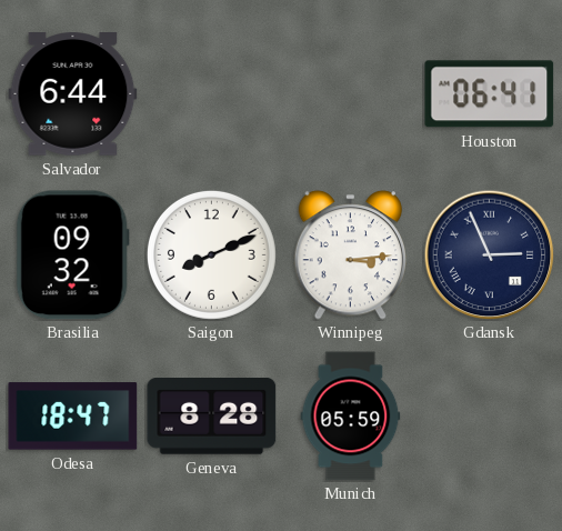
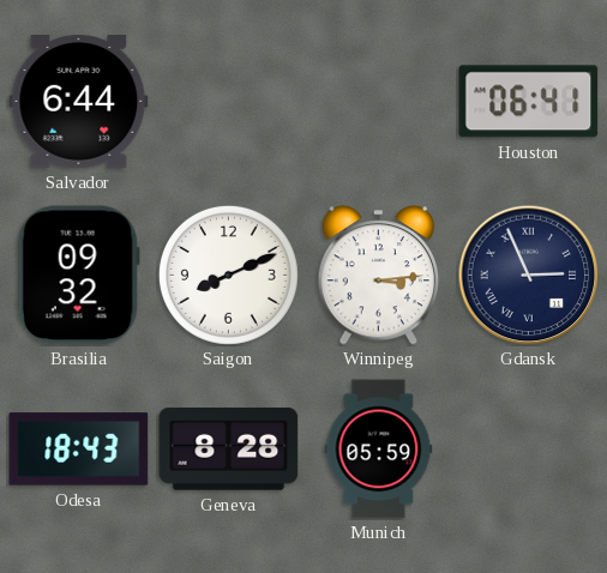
Odesa: 18:47 -> 18:43 (79, 450)
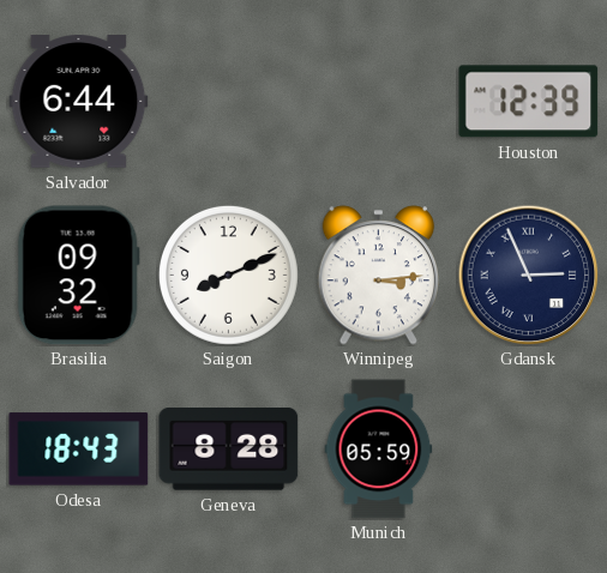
Houston: 06:41 -> 12:39 (529, 102)
